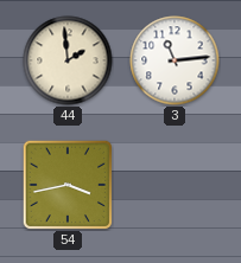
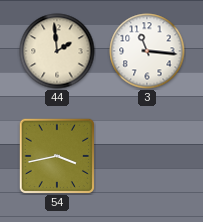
3: 11:14 -> 11:16 (147, 51)
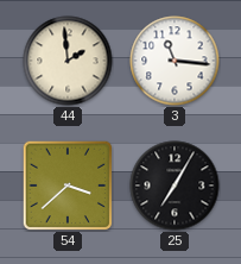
54: 3:43 -> 3:38 (66, 184)
25: none -> 7:05 (175, 186)
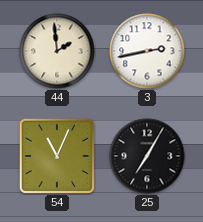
3: 11:16 -> 2:43 (147, 51)
54: 3:38 -> 11:04 (56, 155)
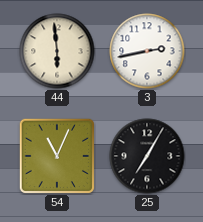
44: 1:59 -> 5:59 (57, 51)
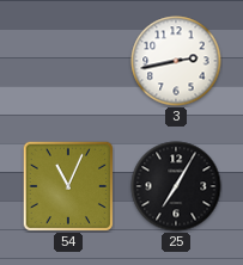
44: 5:59 -> none (57, 51)
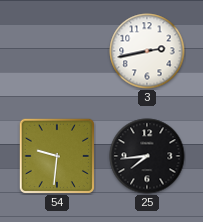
54: 11:04 -> 9:31 (56, 155)
25: 7:05 -> 7:44 (147, 156)
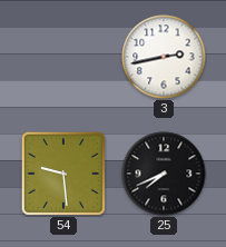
54: 9:31 -> 9:29 (62, 172)
25: 7:44 -> 7:41 (164, 174)
